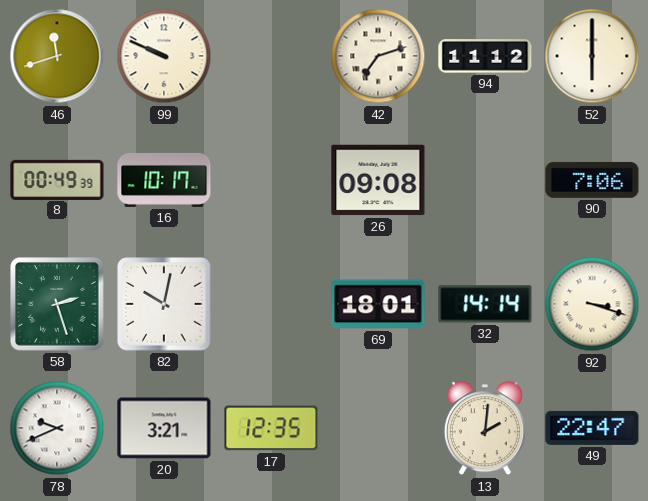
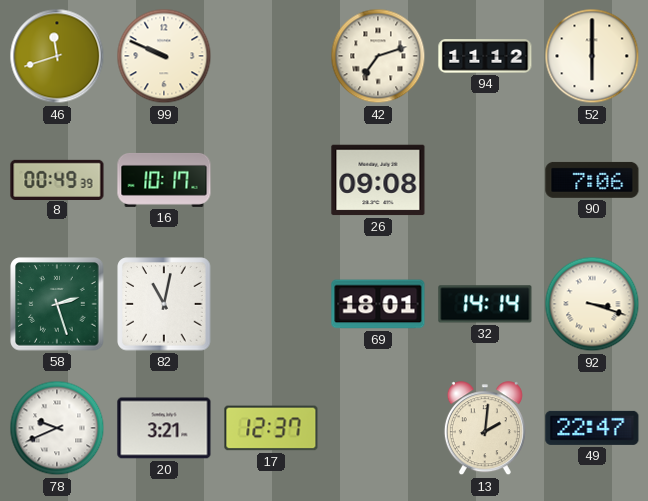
82: 10:02 -> 11:02 (164, 304)
17: 12:35 -> 12:37 (271, 428)
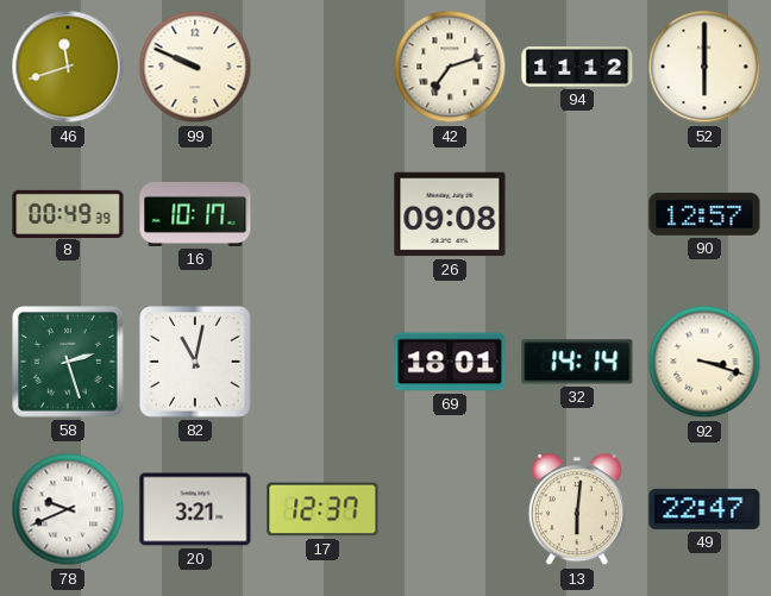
90: 7:06 -> 12:57 (704, 214)
13: 2:01 -> 6:01 (577, 510)
